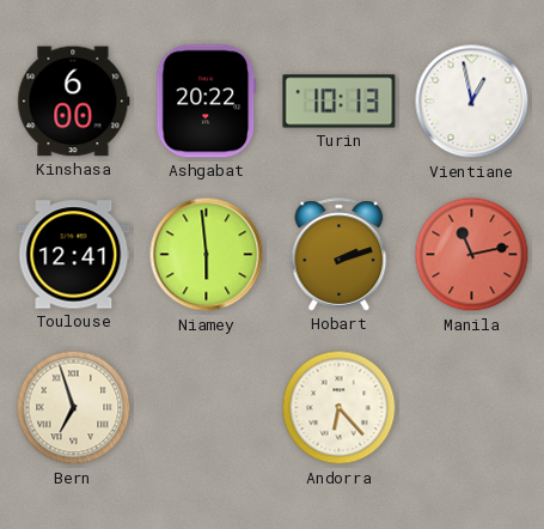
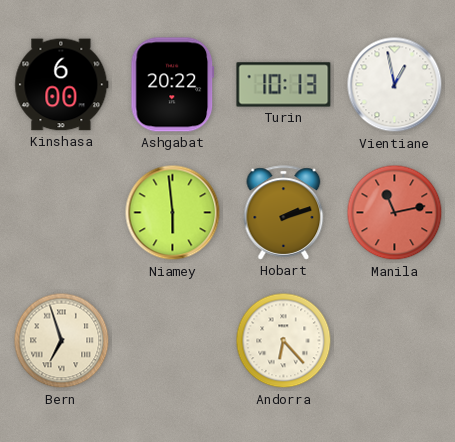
Toulouse: 12:41 -> none (74, 255)
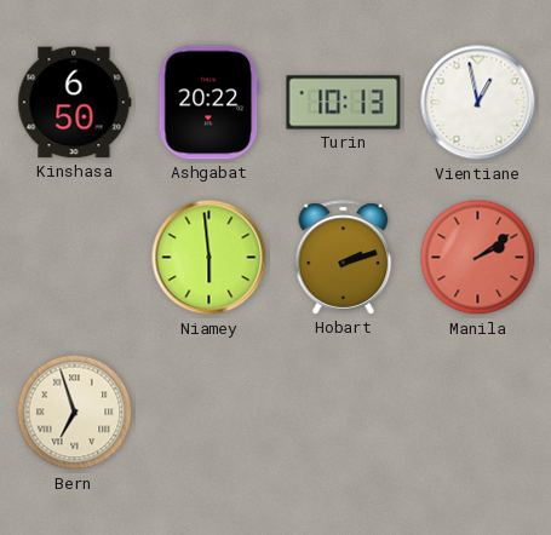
Kinshasa: 6:00 -> 6:50 (75, 103)
Manila: 11:13 -> 2:09 (478, 258)
Andorra: 6:23 -> none (284, 341)
